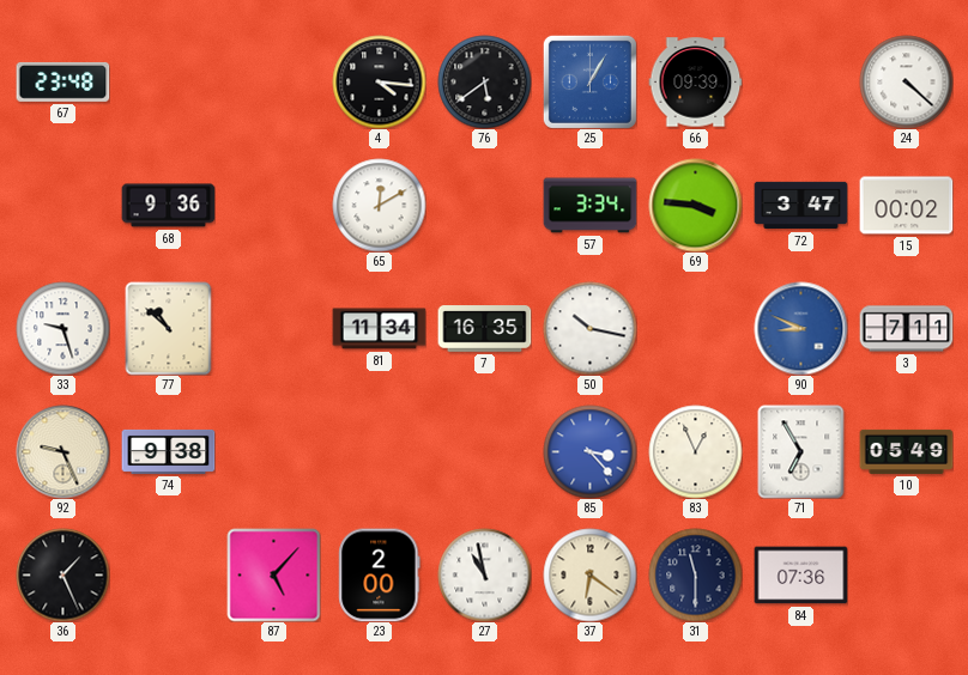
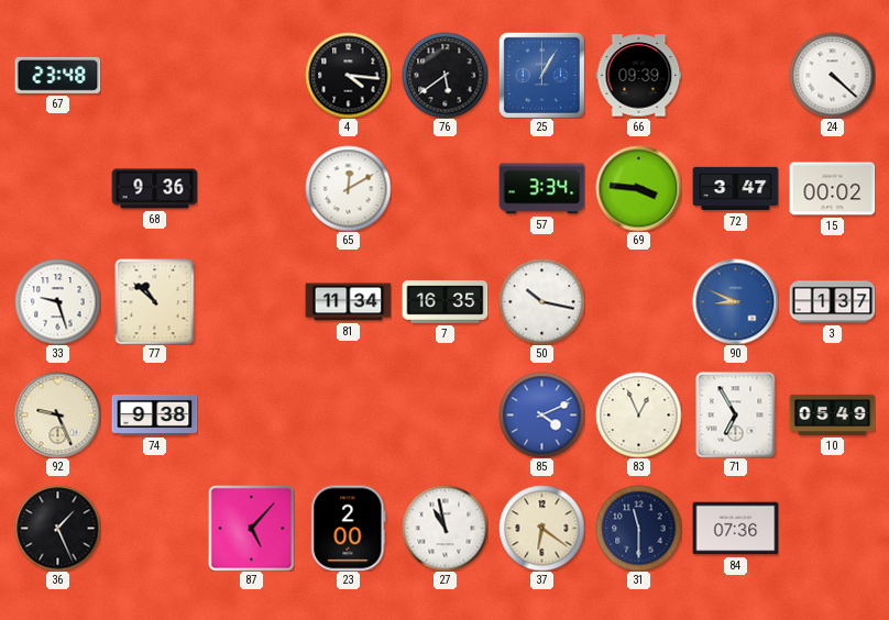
3: 7:11 -> 1:37 (832, 302)
85: 3:23 -> 4:11 (541, 414)
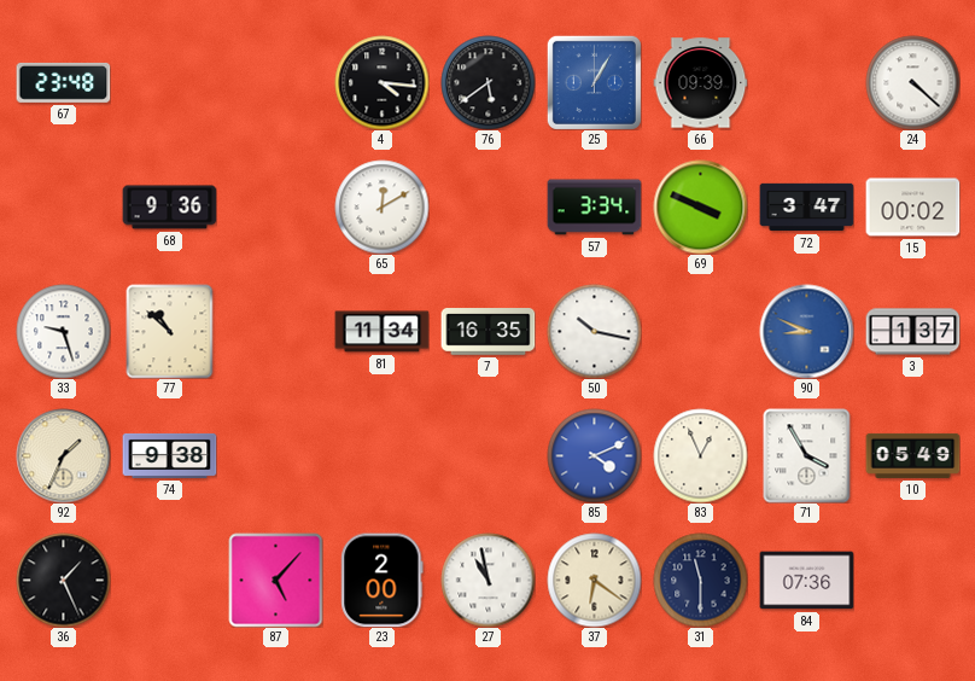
69: 3:46 -> 3:49 (700, 206)
92: 9:26 -> 1:34 (63, 455)
71: 6:55 -> 3:55 (807, 455)
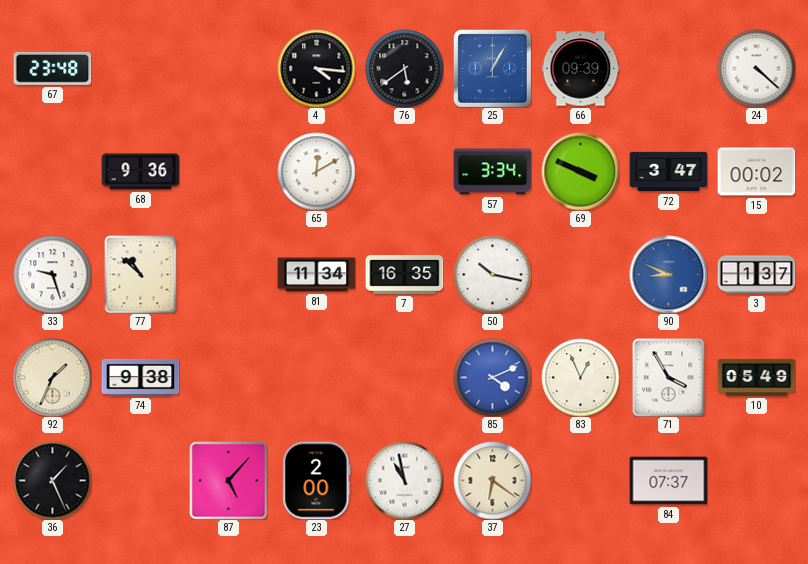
31: 11:30 -> none (700, 580)
84: 07:36 -> 07:37 (668, 481)
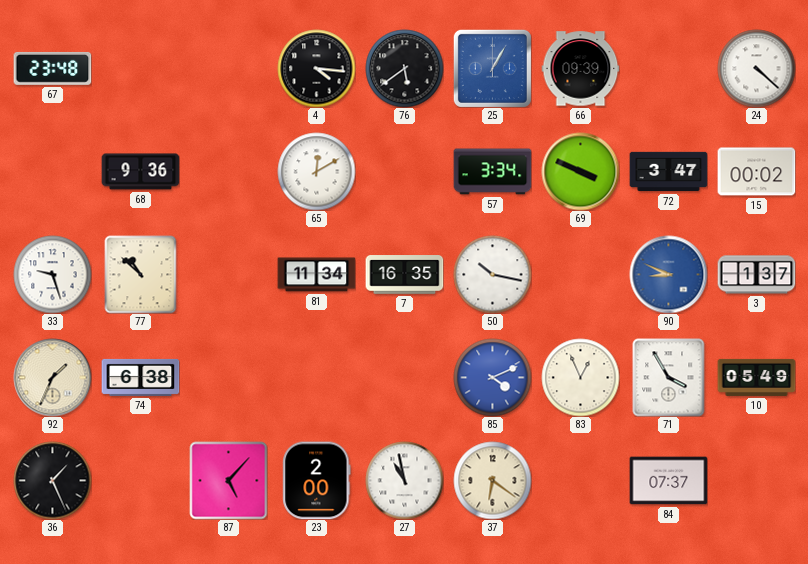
74: 9:38 -> 6:38 (140, 377)
